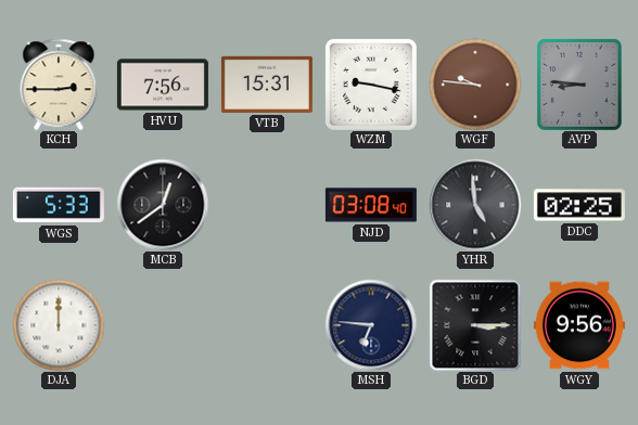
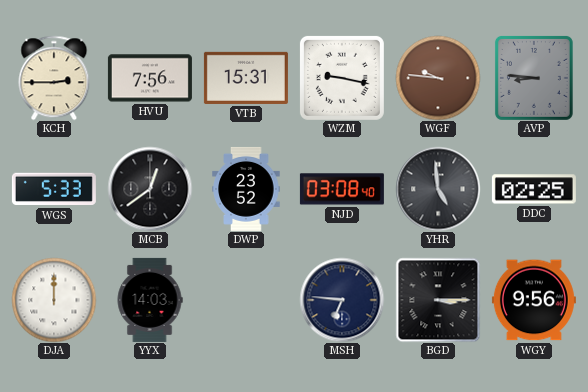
DWP: none -> 23:52 (246, 189)
YYX: none -> 14:03 (150, 300)
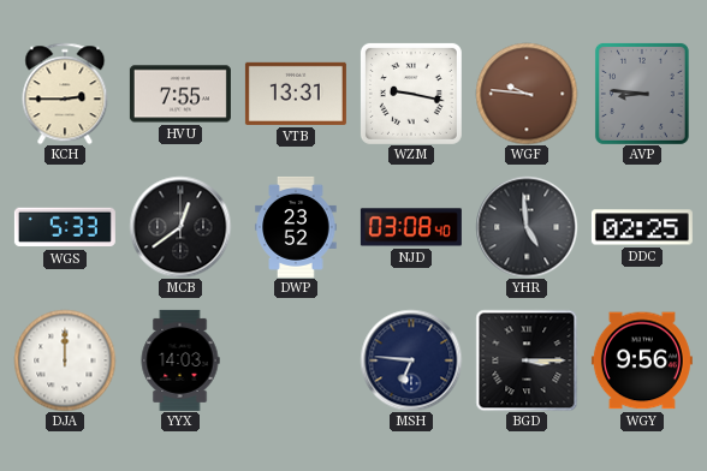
HVU: 7:56 -> 7:55 (180, 94)
VTB: 15:31 -> 13:31 (296, 94)
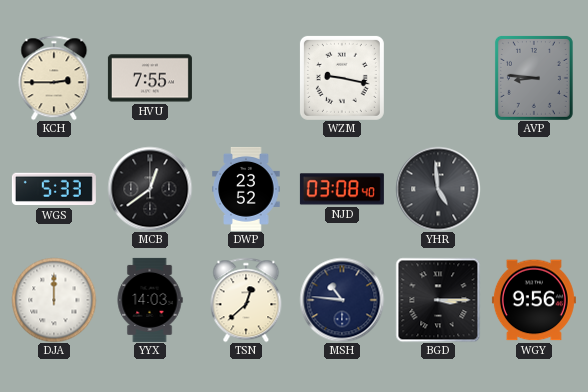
VTB: 13:31 -> none (296, 94)
WGF: 9:46 -> none (527, 94)
DDC: 02:25 -> none (642, 227)
TSN: none -> 12:38 (246, 300)
MSH: 6:46 -> 10:46 (342, 300)
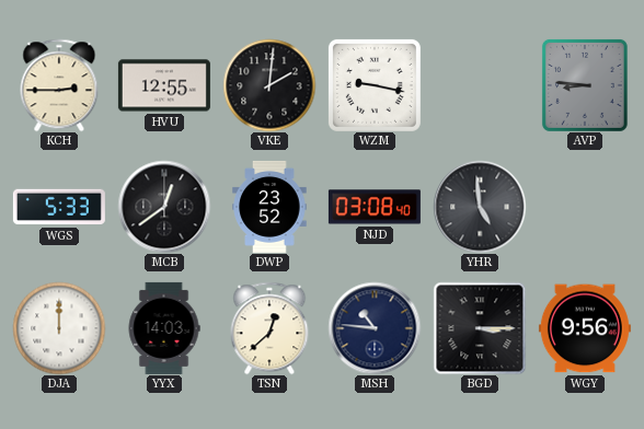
HVU: 7:55 -> 12:55 (164, 85)
VKE: none -> 2:01 (269, 85)
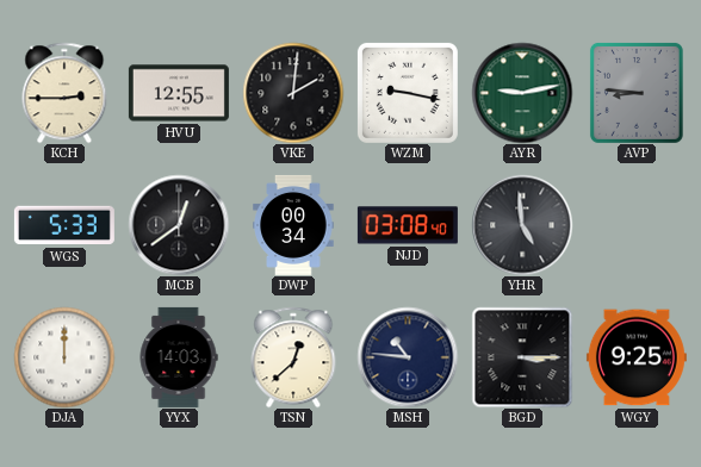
AYR: none -> 9:13 (522, 93)
DWP: 23:52 -> 00:34 (293, 225)
WGY: 9:56 -> 9:25 (637, 357)
